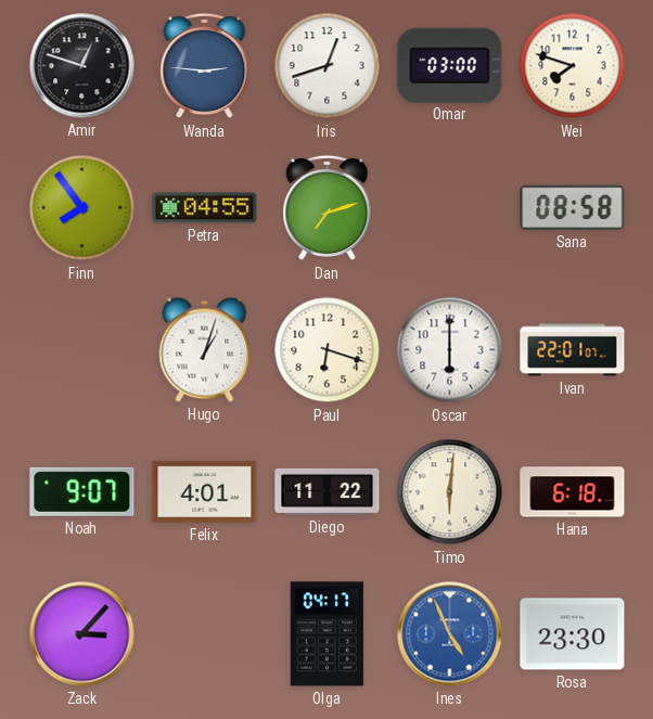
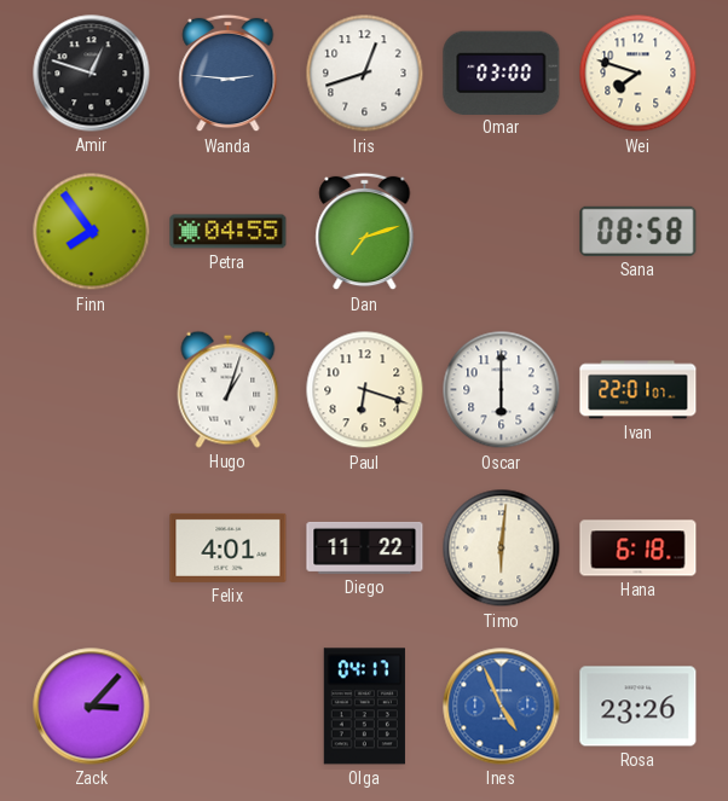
Noah: 9:07 -> none (82, 491)
Rosa: 23:30 -> 23:26 (639, 707)
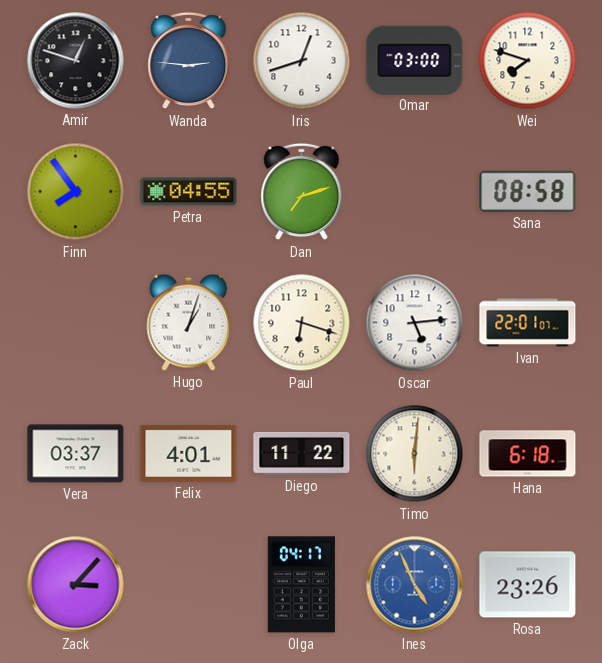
Oscar: 6:00 -> 5:14 (415, 323)
Vera: none -> 03:37 (76, 454)
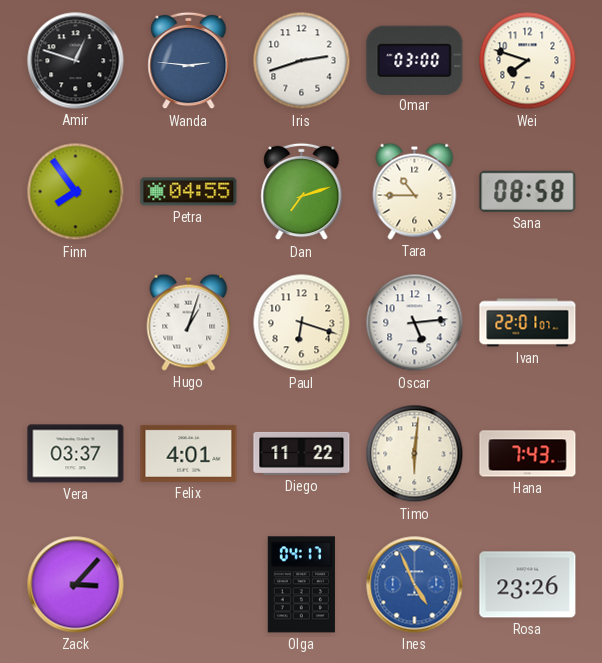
Iris: 12:42 -> 2:42 (302, 61)
Tara: none -> 10:45 (415, 191)
Hana: 6:18 -> 7:43 (528, 454)
